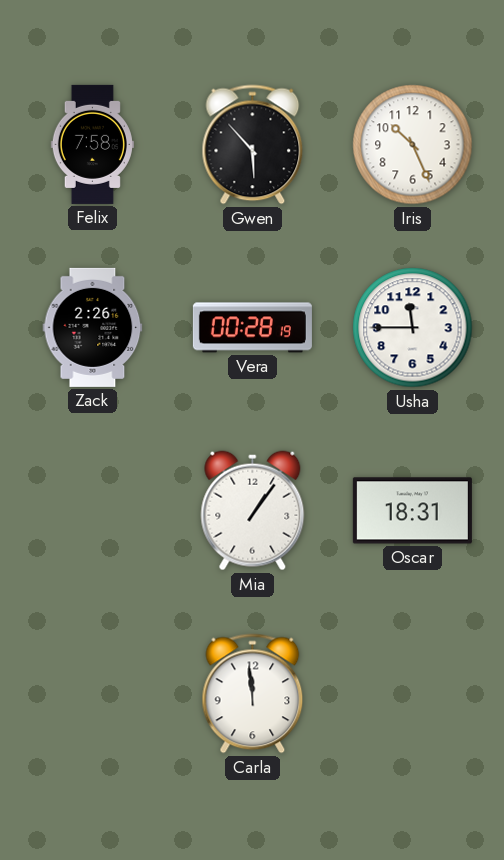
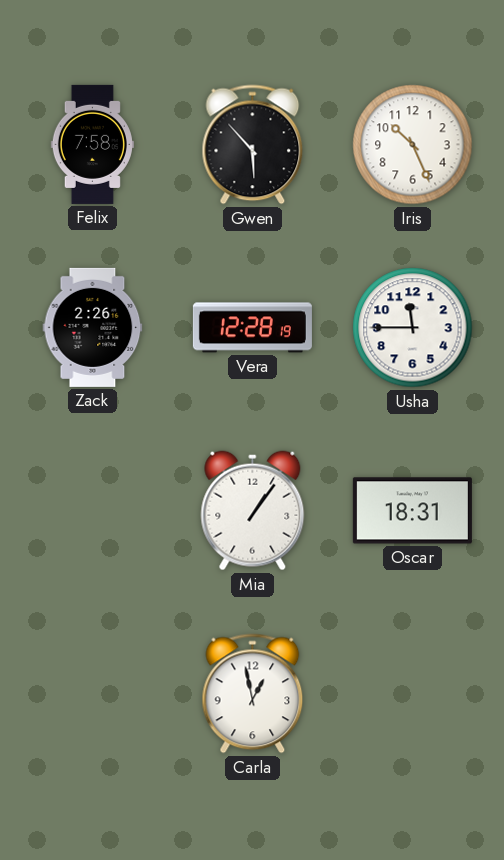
Vera: 00:28 -> 12:28 (252, 328)
Carla: 11:59 -> 12:58 (253, 694)
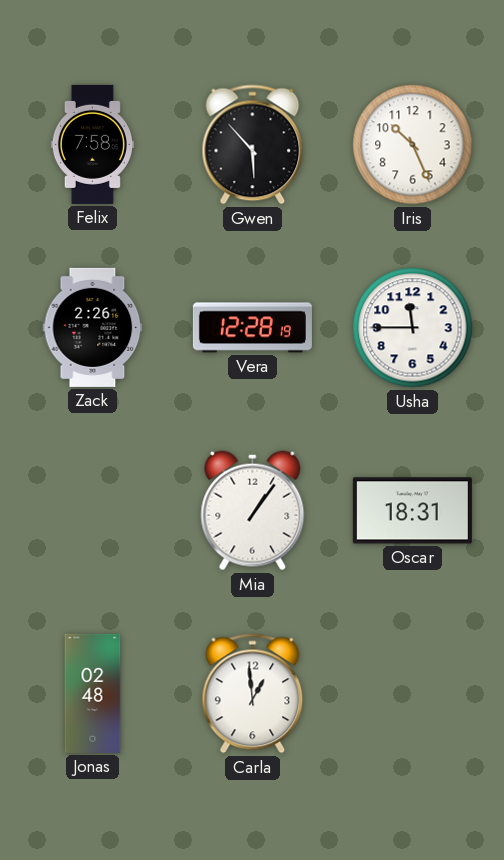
Jonas: none -> 02:48 (93, 693)
Carla: 12:58 -> 12:59 (253, 694)
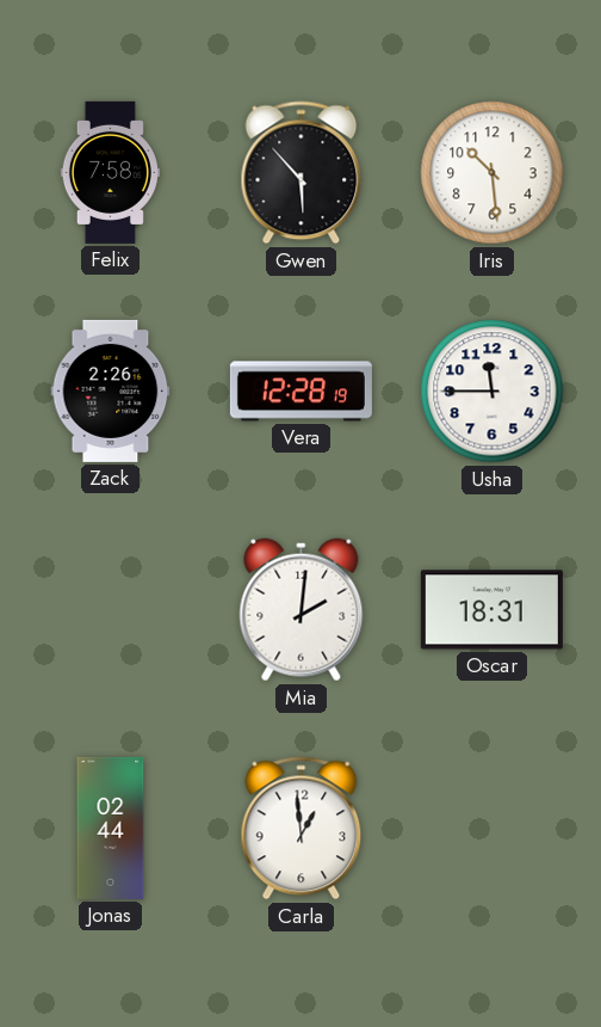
Iris: 10:26 -> 10:29 (492, 173)
Mia: 1:06 -> 2:01 (302, 610)
Jonas: 02:48 -> 02:44 (111, 828)
